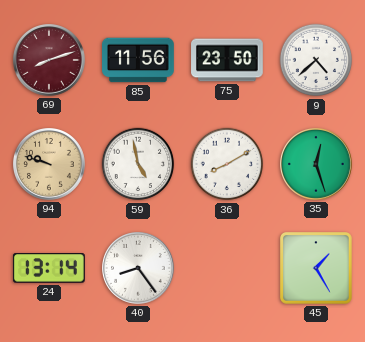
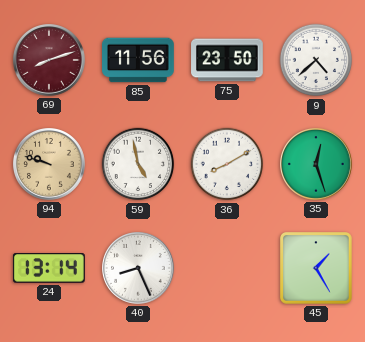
40: 8:24 -> 8:26 (139, 269)
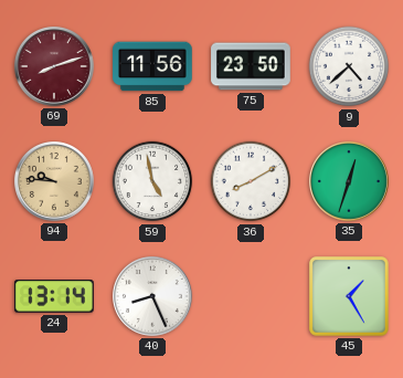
94: 9:48 -> 9:46 (55, 182)
35: 12:27 -> 12:33 (350, 182)
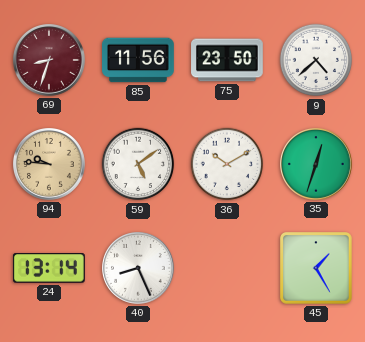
69: 8:12 -> 8:33 (50, 61)
59: 4:58 -> 5:09 (138, 164)
36: 8:10 -> 10:10 (227, 164)
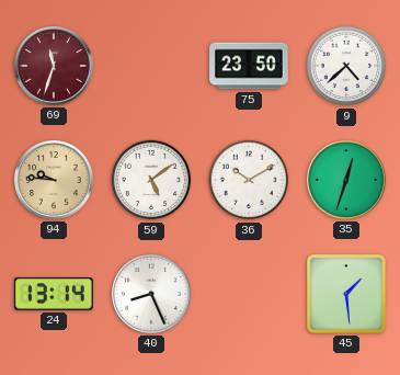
69: 8:33 -> 11:33 (55, 67)
85: 11:56 -> none (138, 60)
45: 1:25 -> 1:29 (346, 294)
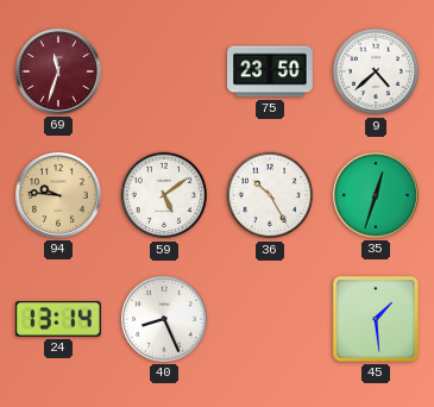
36: 10:10 -> 10:25 (270, 195)
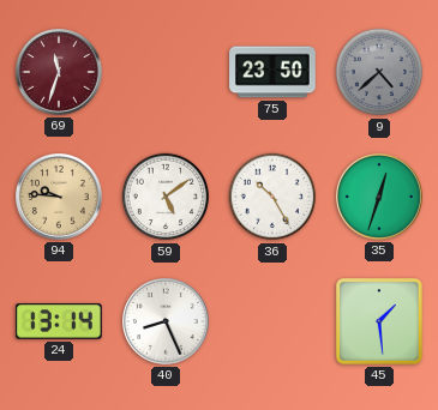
9 dial: white -> grey (379, 72)
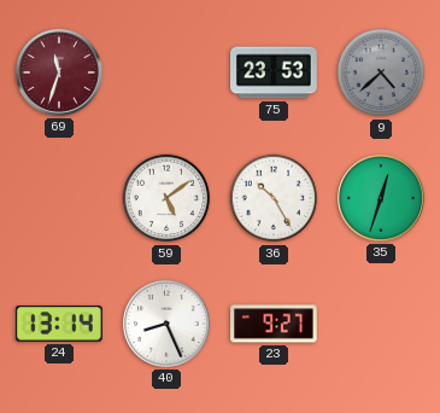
75: 23:50 -> 23:53 (274, 72)
94: 9:46 -> none (60, 198)
23: none -> 9:27 (274, 324)
45: 1:29 -> none (379, 321)
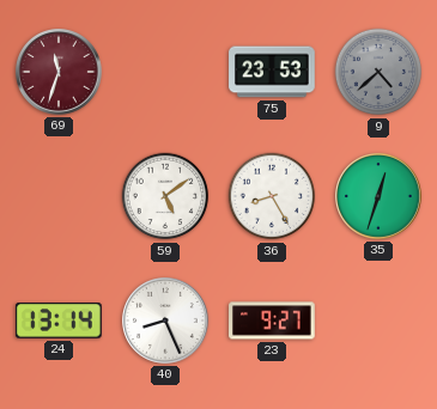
36: 10:25 -> 8:25 (272, 196)
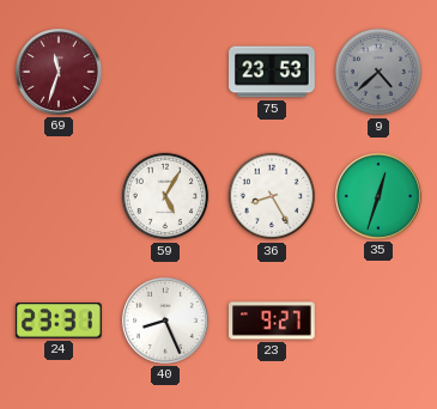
59: 5:09 -> 5:05 (165, 196)
24: 13:14 -> 23:31 (59, 321)
